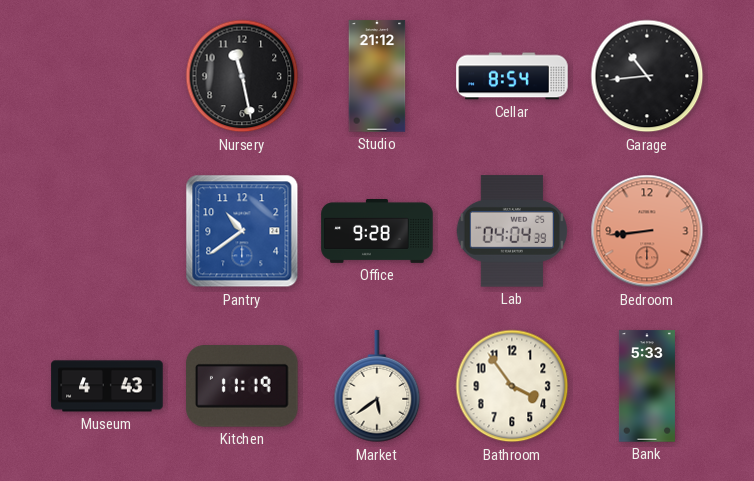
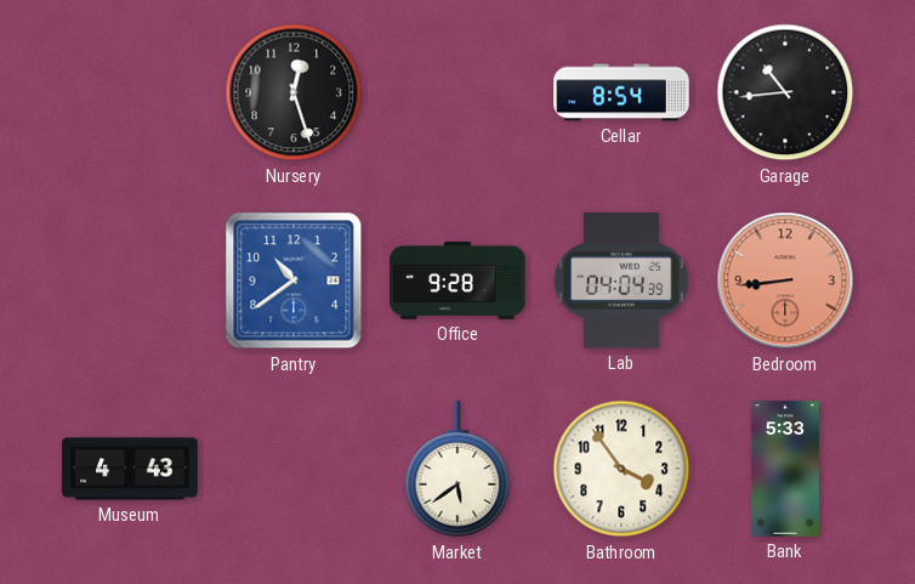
Nursery: 11:28 -> 12:27 (294, 92)
Studio: 21:12 -> none (377, 76)
Kitchen: 11:19 -> none (242, 387)
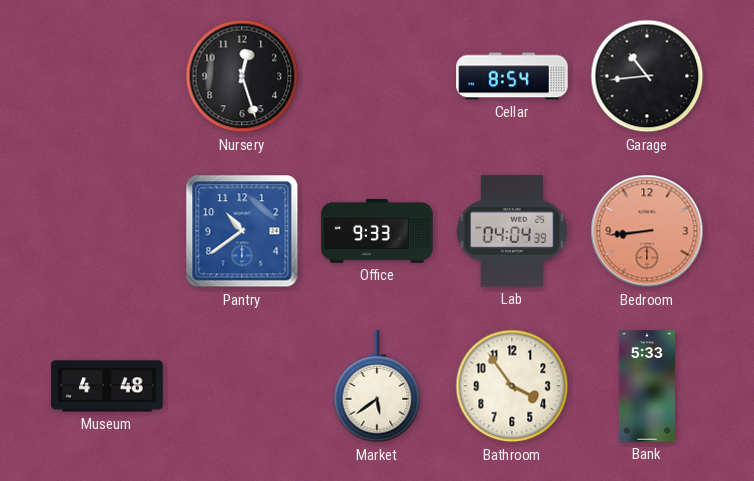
Office: 9:28 -> 9:33 (377, 232)
Museum: 4:43 -> 4:48 (107, 386)
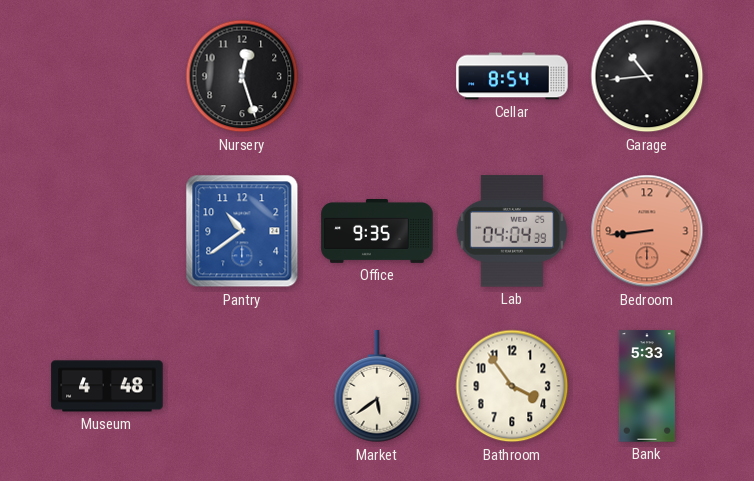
Office: 9:33 -> 9:35 (377, 232)
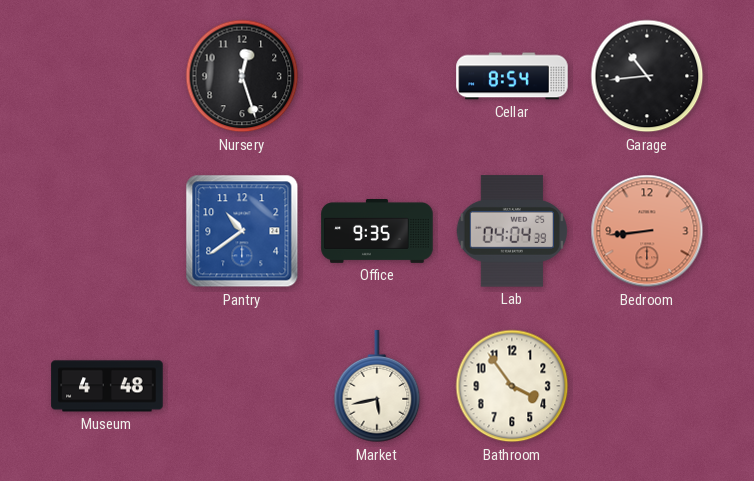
Market: 5:39 -> 5:43 (377, 387)
Bank: 5:33 -> none (647, 386)
